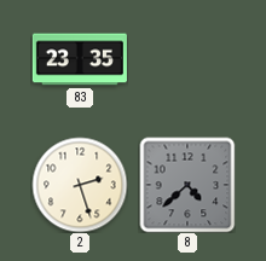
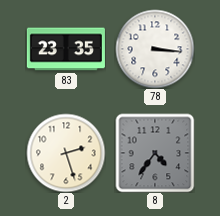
78: none -> 3:16 (155, 49)
8: 4:38 -> 4:36 (155, 153)
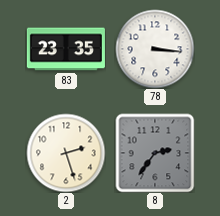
8: 4:36 -> 2:36 (155, 153)
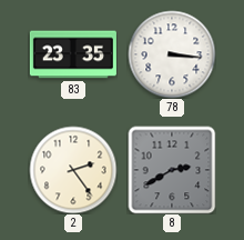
2: 2:27 -> 2:24 (73, 170)
8: 2:36 -> 2:40 (172, 170)
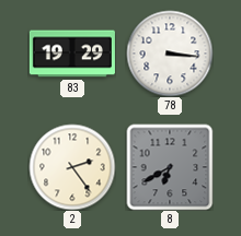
83: 23:35 -> 19:29 (72, 54)
8: 2:40 -> 6:40 (170, 167)
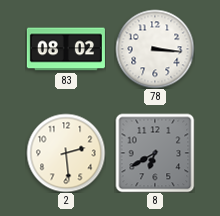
83: 19:29 -> 08:02 (66, 49)
2: 2:24 -> 2:29 (66, 153)
